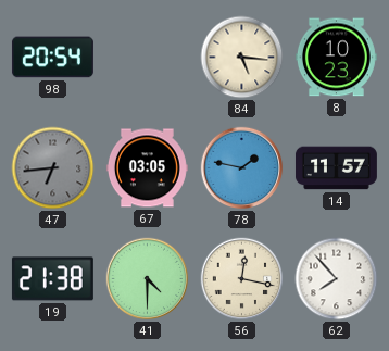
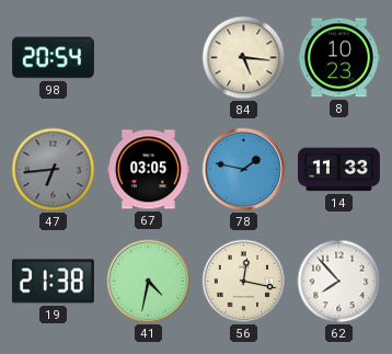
14: 11:57 -> 11:33 (338, 170)
41: 4:30 -> 4:32 (149, 282)
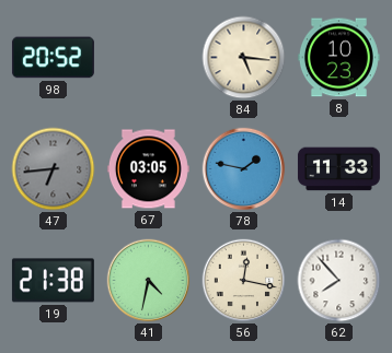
98: 20:54 -> 20:52 (53, 58)
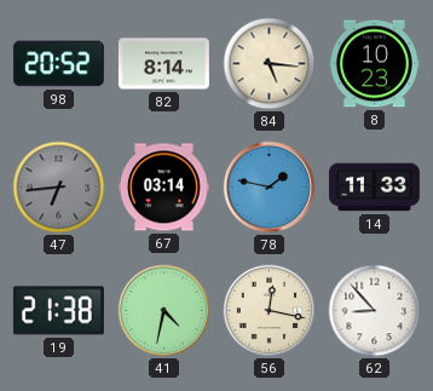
82: none -> 8:14 (163, 64)
67: 03:05 -> 03:14 (163, 188)
62: 7:53 -> 8:53 (375, 311)
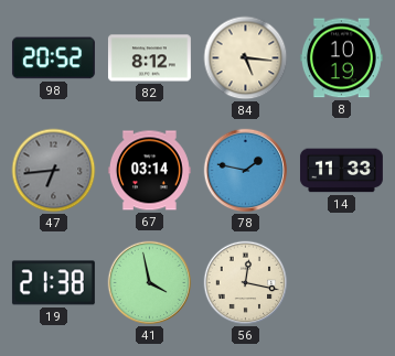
82: 8:14 -> 8:12 (149, 58)
8: 10:23 -> 10:19 (341, 58)
41: 4:32 -> 3:58 (150, 283)
62: 8:53 -> none (375, 311)
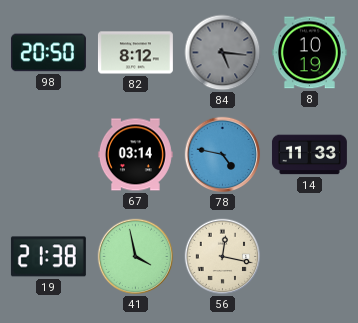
98: 20:52 -> 20:50 (48, 53)
84 dial: cream -> grey (223, 53)
47: 6:44 -> none (54, 171)
78: 1:47 -> 4:47 (223, 155)
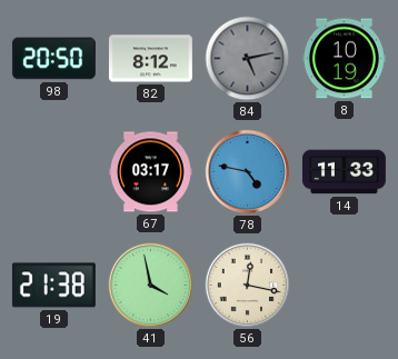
84: 5:16 -> 5:13 (248, 59)
67: 03:14 -> 03:17 (150, 172)
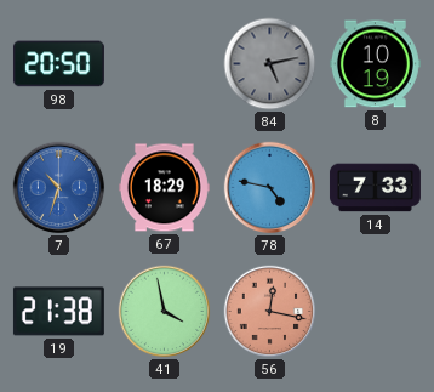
82: 8:12 -> none (150, 59)
7: none -> 10:33 (59, 188)
67: 03:17 -> 18:29 (164, 188)
14: 11:33 -> 7:33 (375, 188)
56 dial: cream -> salmon (270, 312)
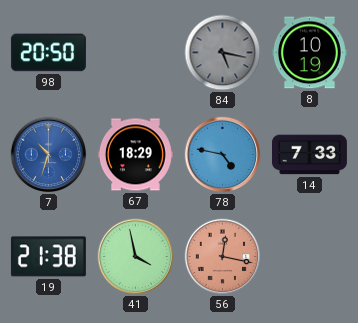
84: 5:13 -> 5:17 (223, 53)
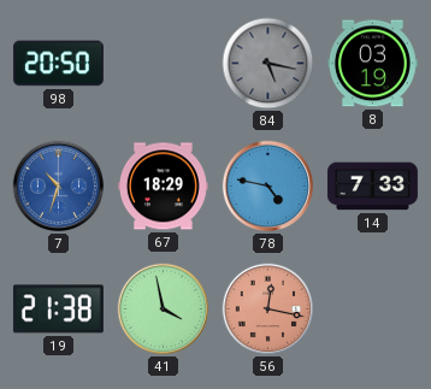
8: 10:19 -> 03:19 (372, 64)
